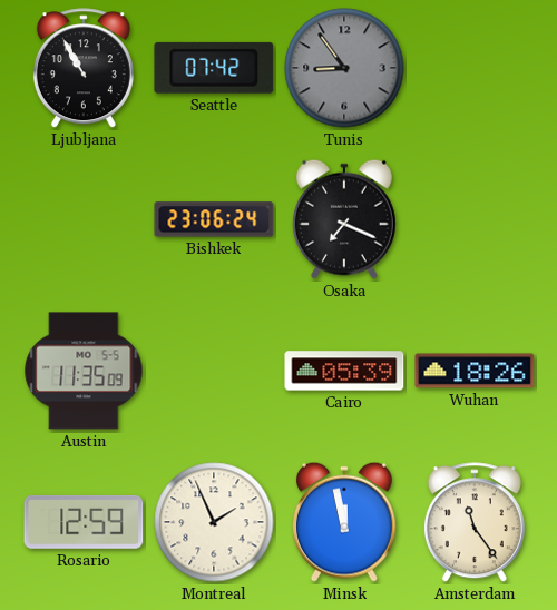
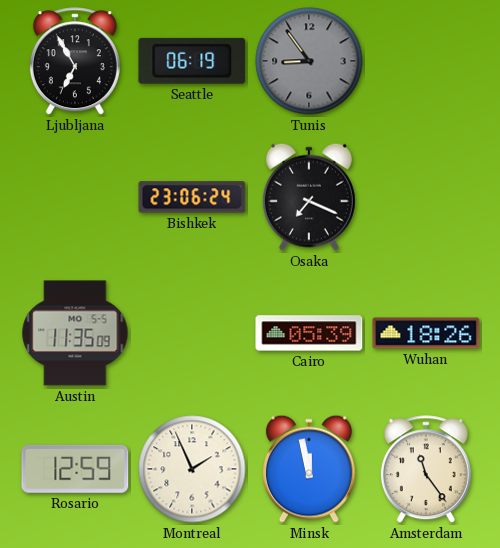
Ljubljana: 10:55 -> 6:55 (75, 62)
Seattle: 07:42 -> 06:19 (192, 61)
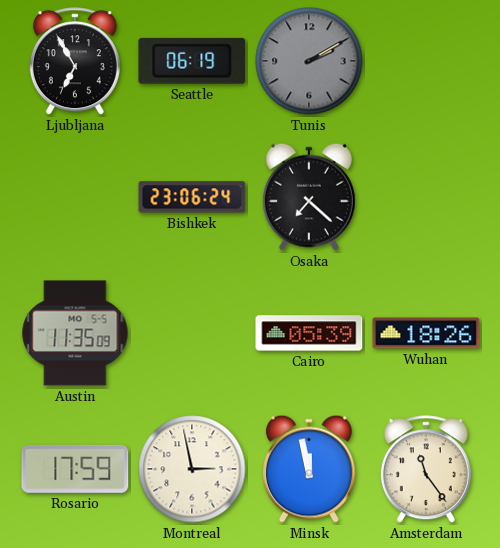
Tunis: 8:54 -> 2:10 (309, 61)
Osaka: 7:19 -> 7:22 (309, 197)
Rosario: 12:59 -> 17:59 (75, 469)
Montreal: 1:56 -> 2:58 (192, 469)
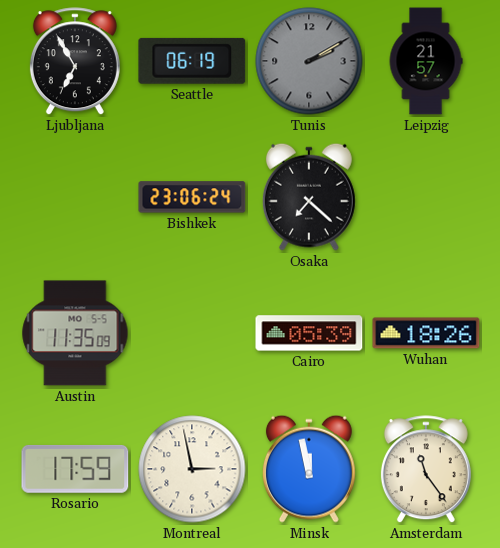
Leipzig: none -> 21:57 (426, 61)
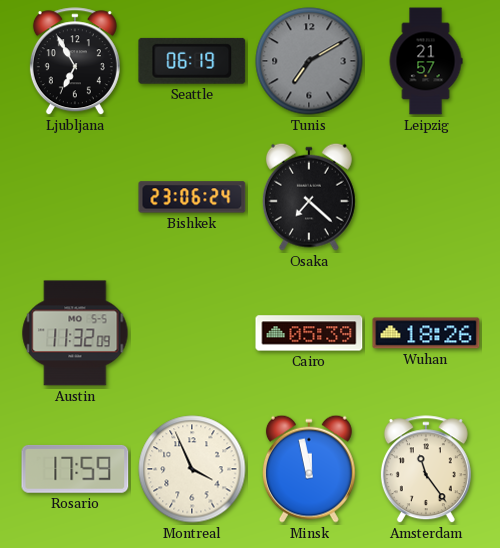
Tunis: 2:10 -> 7:10 (309, 61)
Austin: 11:35 -> 11:32 (75, 333)
Montreal: 2:58 -> 3:56 (192, 469)
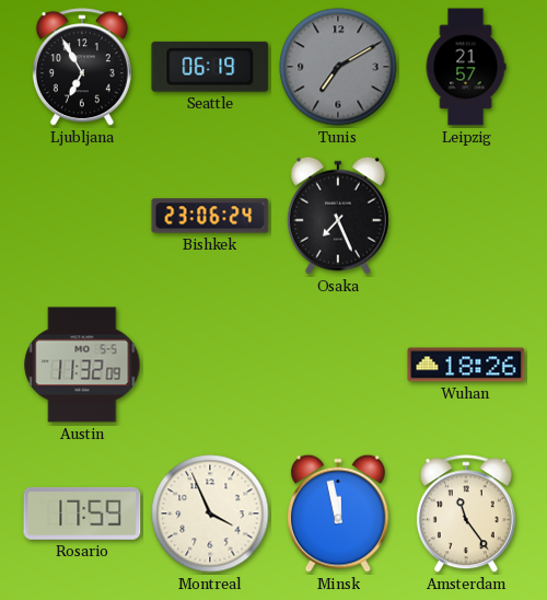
Osaka: 7:22 -> 7:26 (338, 216)
Cairo: 05:39 -> none (309, 333)
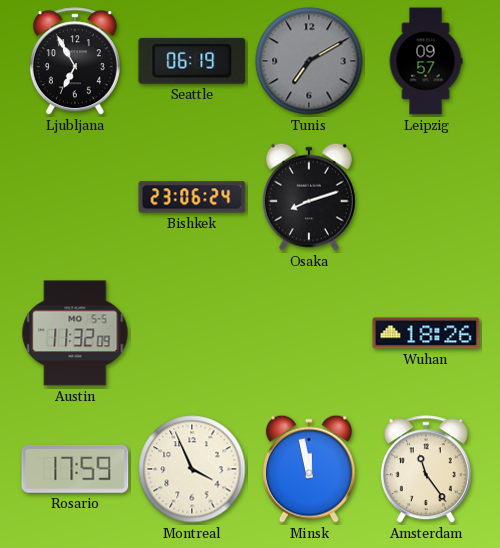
Leipzig: 21:57 -> 09:57 (426, 61)
Osaka: 7:26 -> 8:12 (309, 197)
